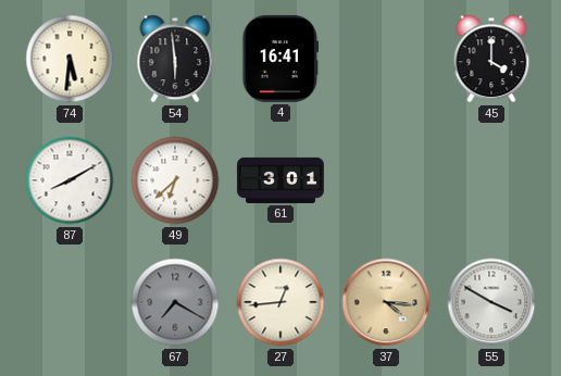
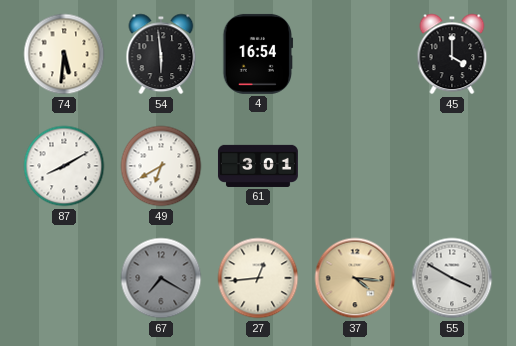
4: 16:41 -> 16:54 (258, 54)
49: 6:38 -> 6:40 (161, 166)
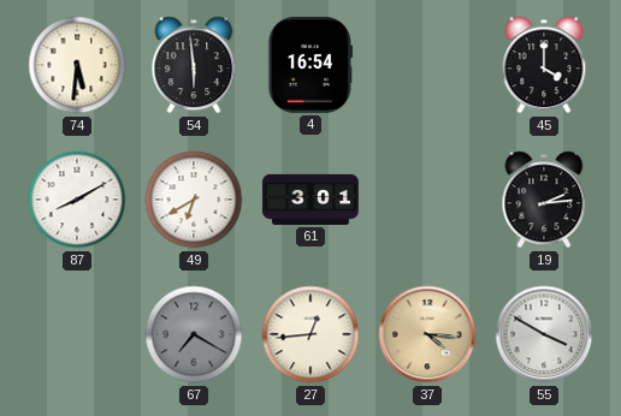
19: none -> 2:14 (544, 200)
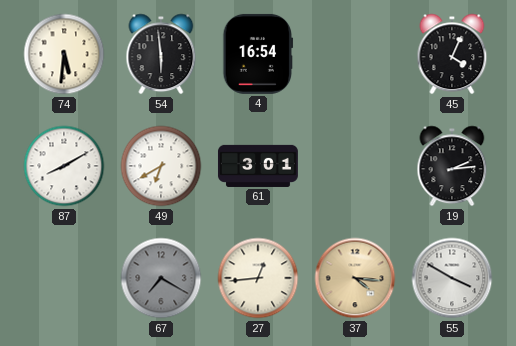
45: 4:00 -> 4:04 (452, 54)
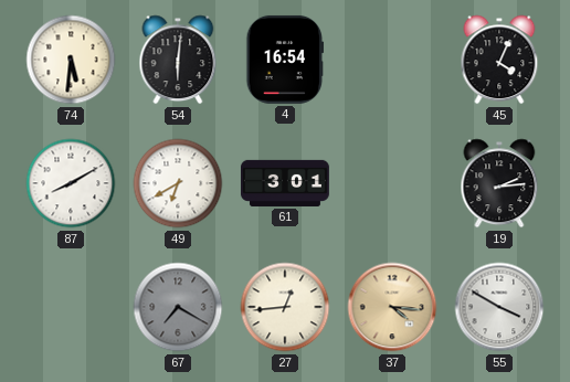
54: 5:59 -> 6:01 (178, 60)
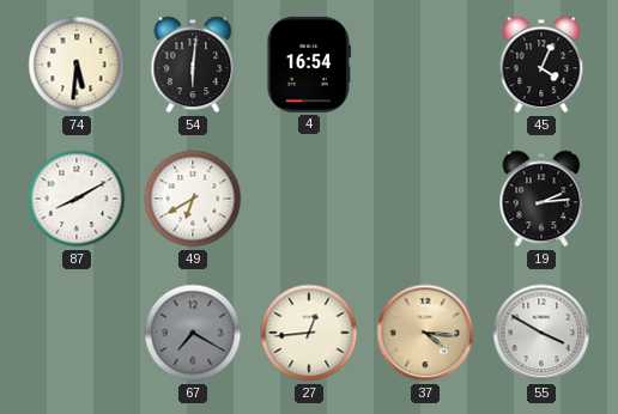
61: 3:01 -> none (285, 183)
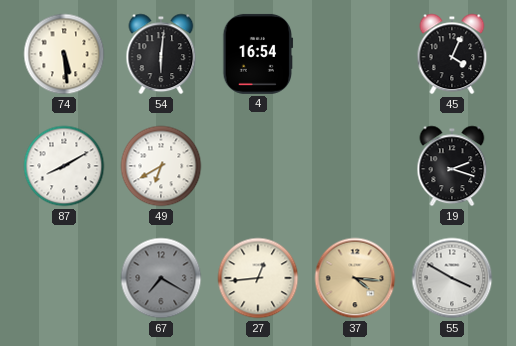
74: 5:31 -> 5:29 (64, 54)
19: 2:14 -> 2:18 (452, 166)
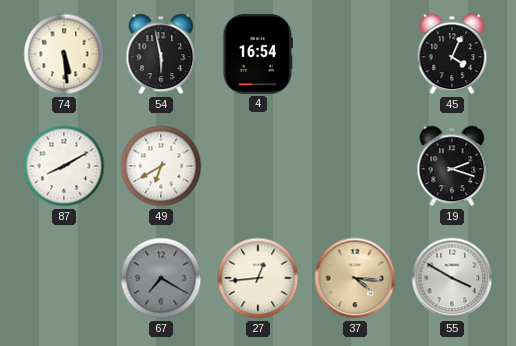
54: 6:01 -> 5:58 (161, 54)
